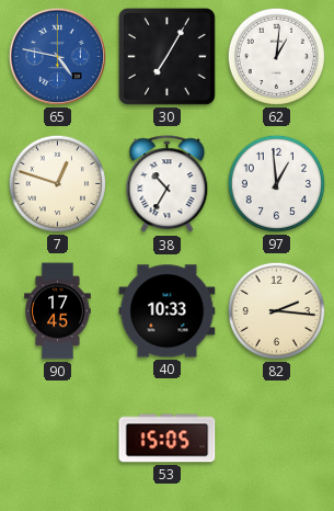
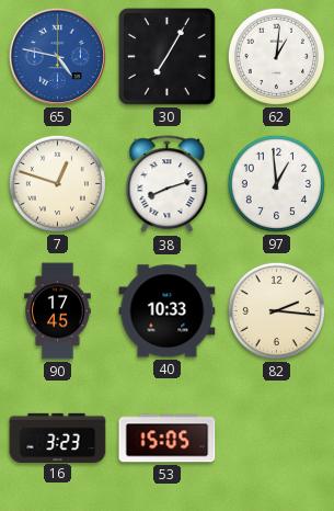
38: 10:35 -> 8:12 (168, 184)
16: none -> 3:23 (58, 438)
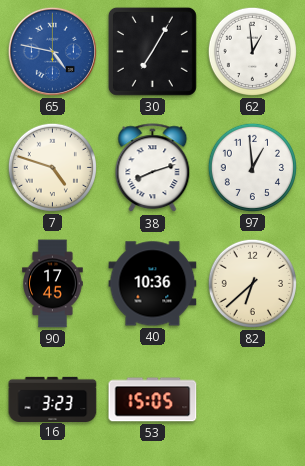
62: 1:01 -> 12:59 (252, 51)
7: 12:48 -> 4:48 (52, 167)
40: 10:33 -> 10:36 (153, 284)
82: 2:16 -> 6:38 (252, 283)
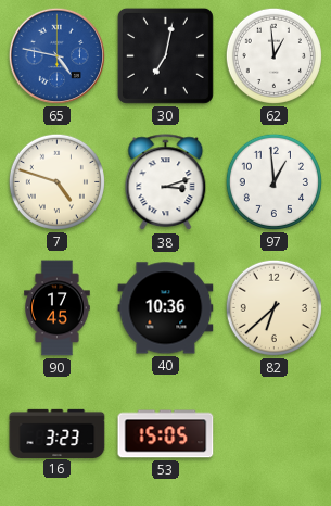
30: 7:05 -> 7:02 (165, 55)
38: 8:12 -> 3:12 (166, 182)
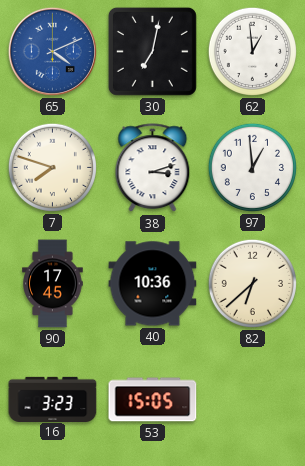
65: 4:47 -> 4:11 (52, 51)
7: 4:48 -> 7:48 (52, 167)
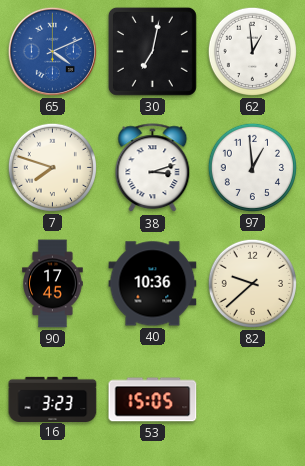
82: 6:38 -> 9:38 (252, 283)
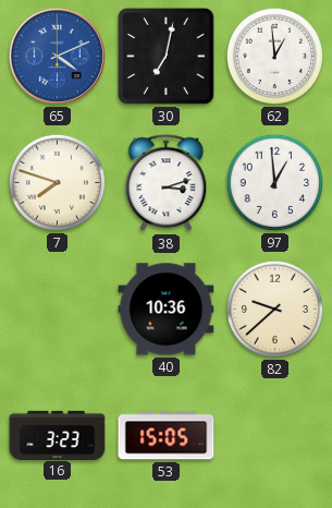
90: 17:45 -> none (53, 284)
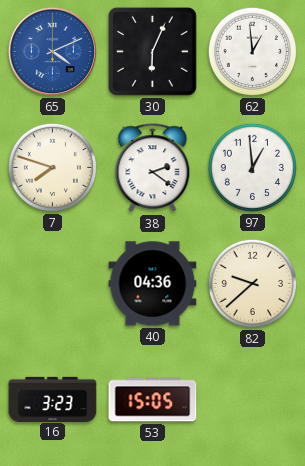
30: 7:02 -> 6:04 (152, 51)
38: 3:12 -> 2:21 (153, 168)
40: 10:36 -> 04:36 (153, 284)
